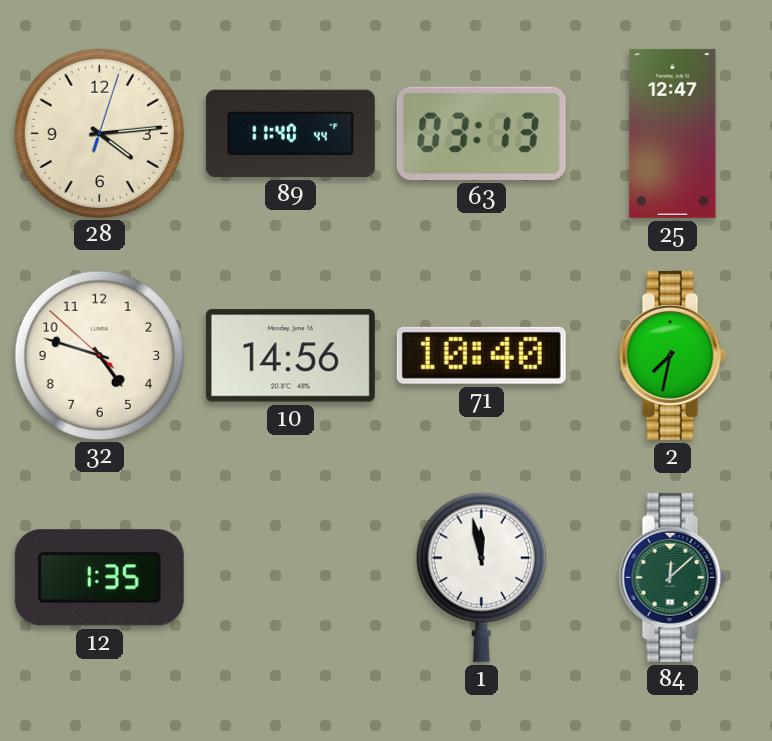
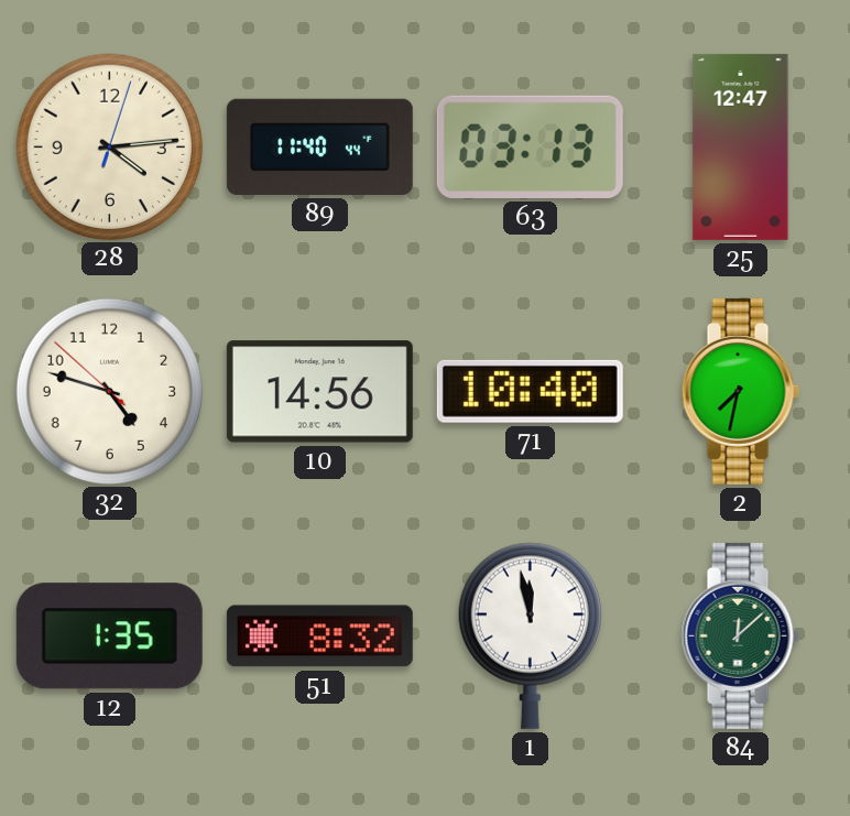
51: none -> 8:32 (319, 637)
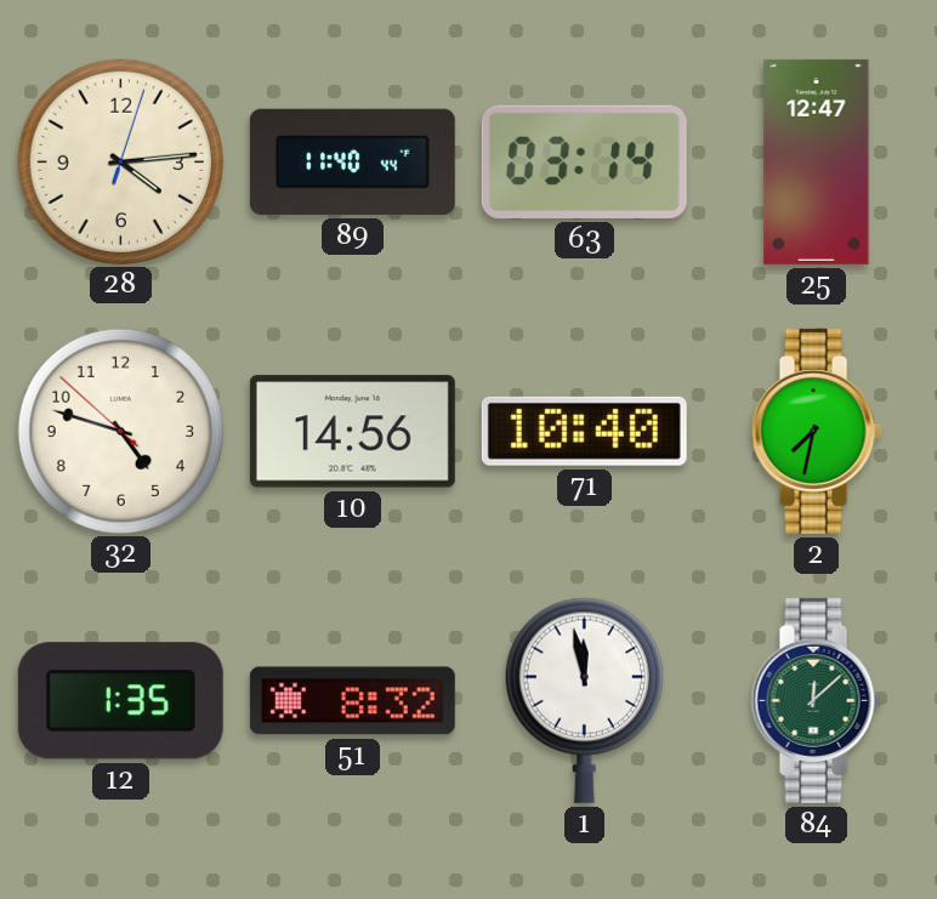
63: 03:13 -> 03:14 (584, 161)
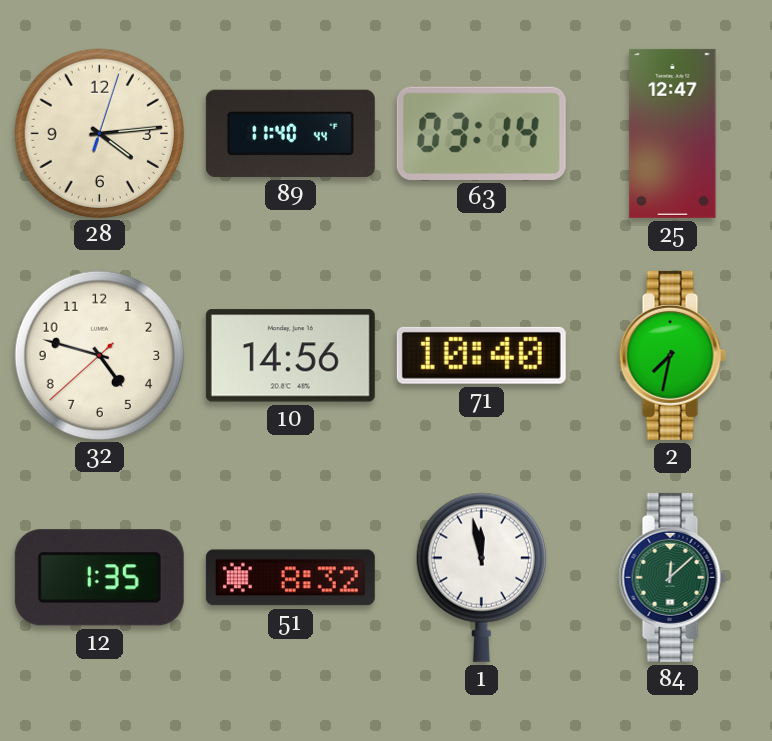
32: 4:47:52 -> 4:47:38 (99, 355)
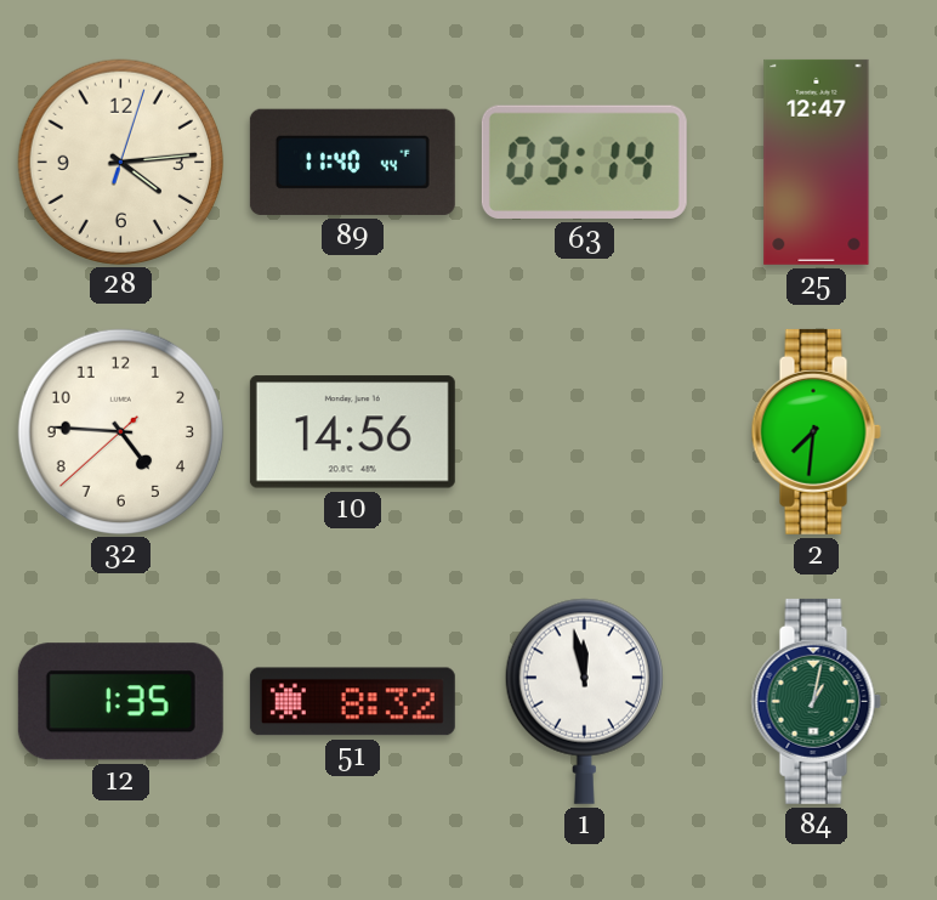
32: 4:47 -> 4:45 (120, 431)
71: 10:40 -> none (481, 355)
2: 7:32 -> 7:31 (816, 431)
84: 12:08 -> 1:02 (816, 701)
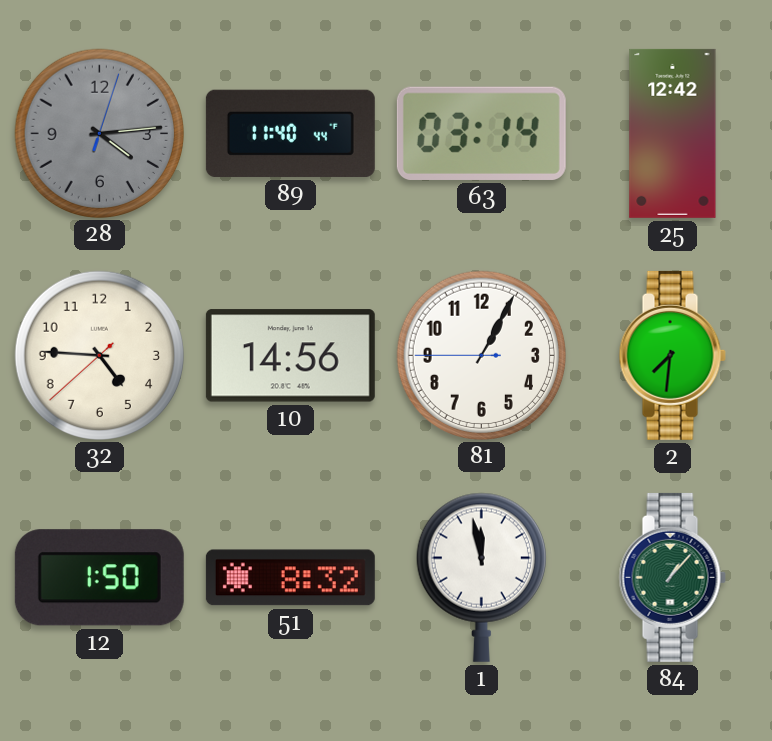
28 dial: cream -> grey (99, 133)
25: 12:47 -> 12:42 (673, 133)
81: none -> 1:04 (481, 355)
12: 1:35 -> 1:50 (99, 578)
84: 1:02 -> 1:07 (672, 577)
